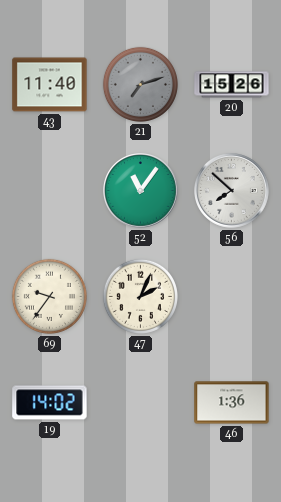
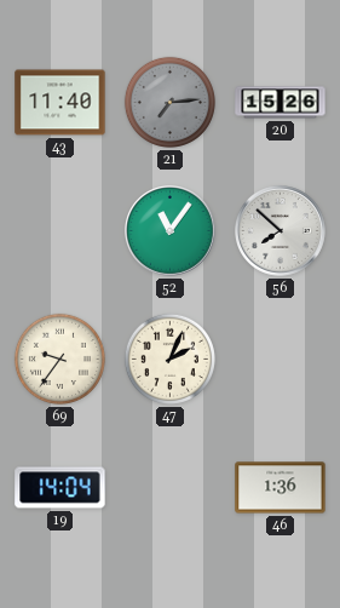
21: 7:12 -> 7:14 (169, 102)
19: 14:02 -> 14:04 (60, 488)
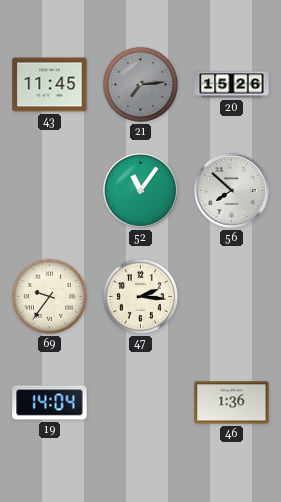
43: 11:40 -> 11:45 (50, 85)
47: 2:04 -> 2:16 (140, 296)
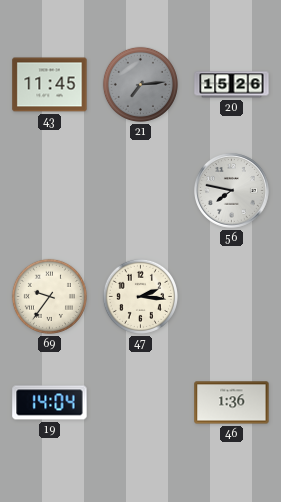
52: 11:06 -> none (141, 191)
56: 7:52 -> 7:47 (232, 191)
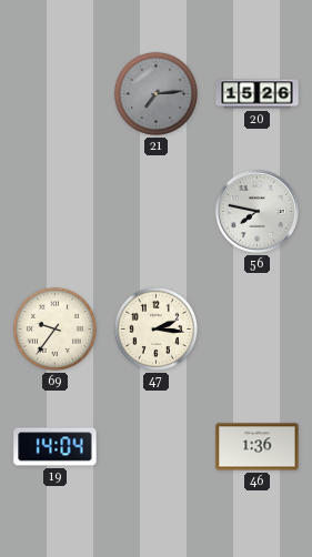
43: 11:45 -> none (50, 85)
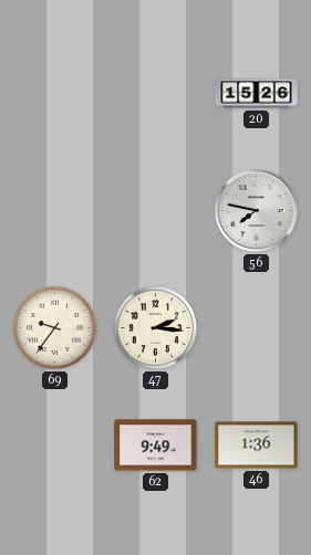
21: 7:14 -> none (155, 93)
19: 14:04 -> none (56, 447)
62: none -> 9:49 (156, 446)
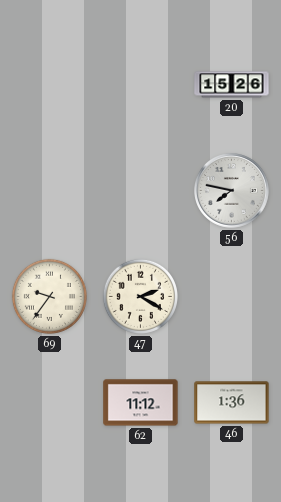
47: 2:16 -> 2:20 (140, 296)
62: 9:49 -> 11:12 (141, 403)
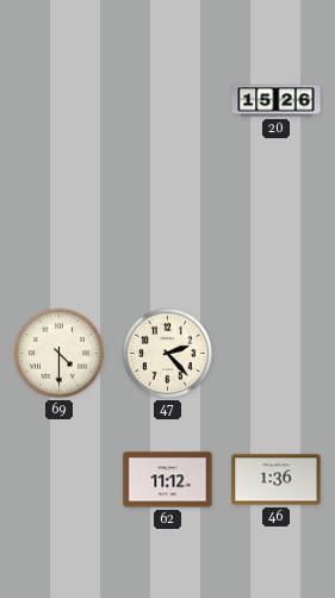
56: 7:47 -> none (232, 191)
69: 9:36 -> 4:30 (58, 353)
47: 2:20 -> 2:23 (167, 353)
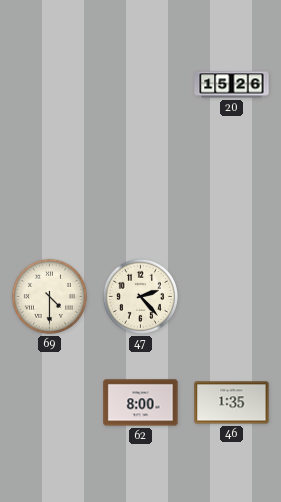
62: 11:12 -> 8:00 (141, 403)
46: 1:36 -> 1:35 (232, 403)
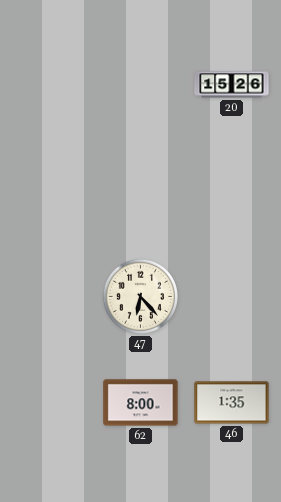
69: 4:30 -> none (49, 296)
47: 2:23 -> 6:23 (140, 296)
